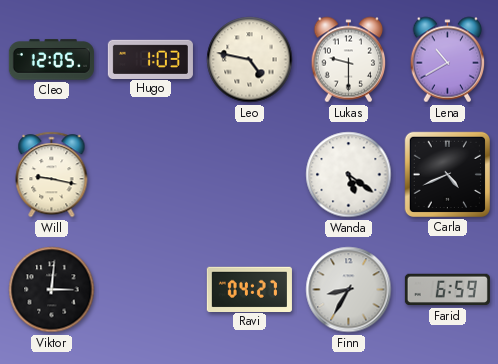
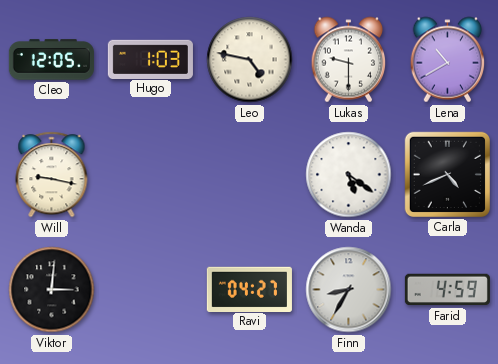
Farid: 6:59 -> 4:59 (447, 290)
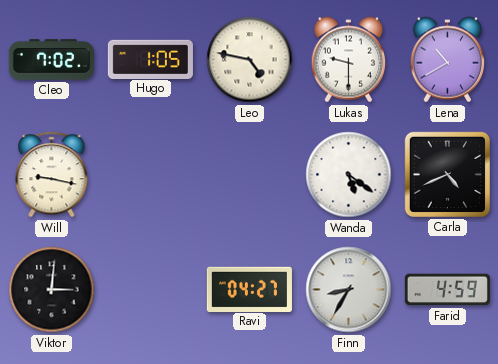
Cleo: 12:05 -> 7:02 (51, 60)
Hugo: 1:03 -> 1:05 (150, 59)
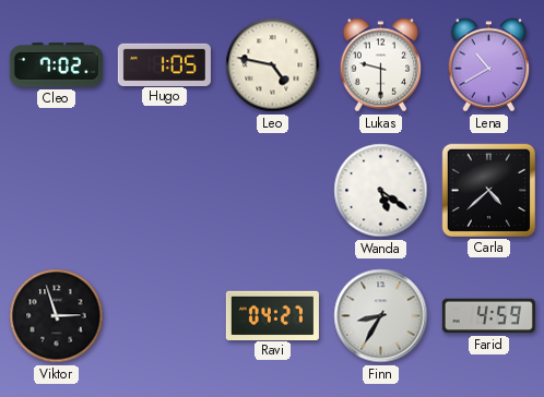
Will: 9:17 -> none (52, 175)
Carla: 4:41 -> 4:38 (488, 190)
Viktor: 3:01 -> 2:57 (57, 316)
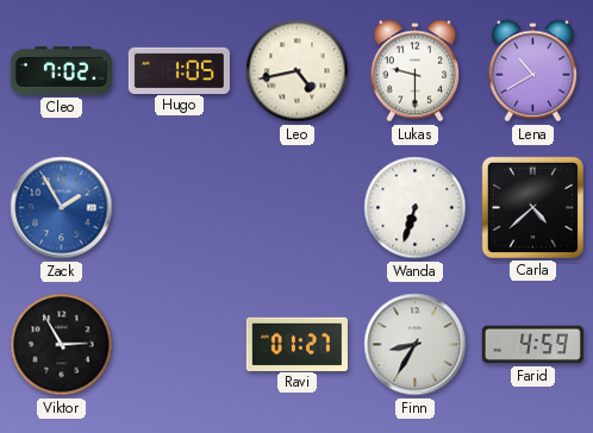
Leo: 4:47 -> 4:43 (298, 71)
Zack: none -> 1:55 (62, 208)
Wanda: 5:21 -> 6:33 (416, 208)
Viktor: 2:57 -> 2:55 (62, 345)
Ravi: 04:27 -> 01:27 (296, 344)
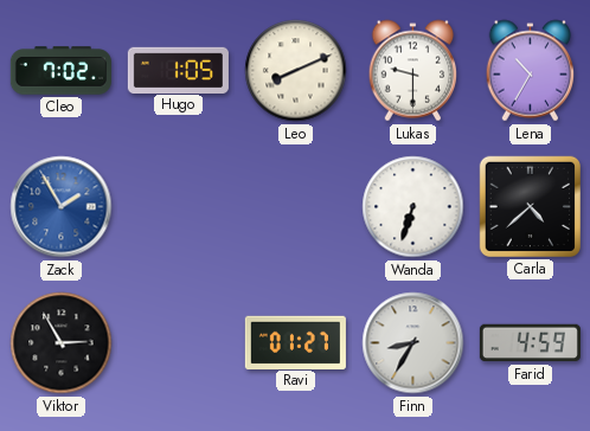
Leo: 4:43 -> 8:11 (296, 71)
Lena: 10:40 -> 10:35 (531, 71)
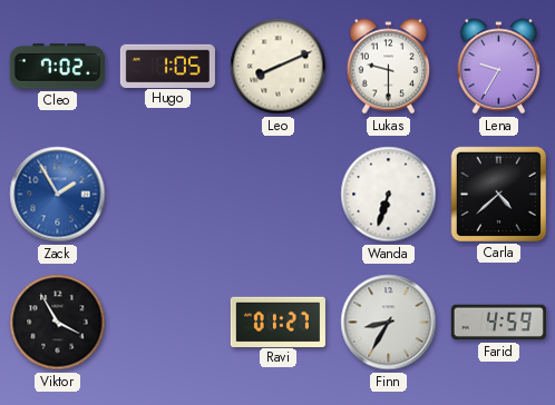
Lena: 10:35 -> 9:35 (499, 67)
Viktor: 2:55 -> 3:55 (58, 323)
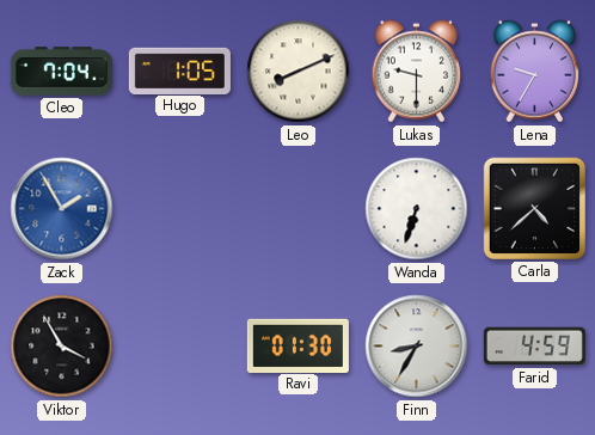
Cleo: 7:02 -> 7:04 (61, 72)
Ravi: 01:27 -> 01:30 (297, 345)
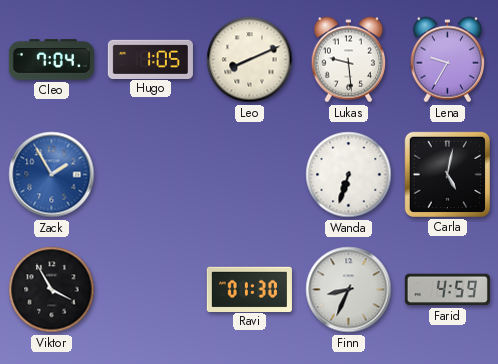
Lukas: 9:30 -> 9:29 (349, 60)
Carla: 4:38 -> 5:02 (447, 174)
Finn: 8:35 -> 8:34 (349, 290)
